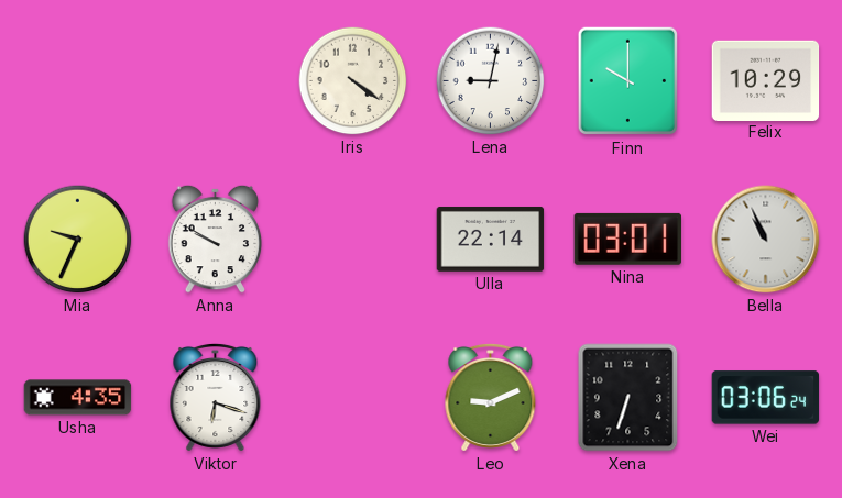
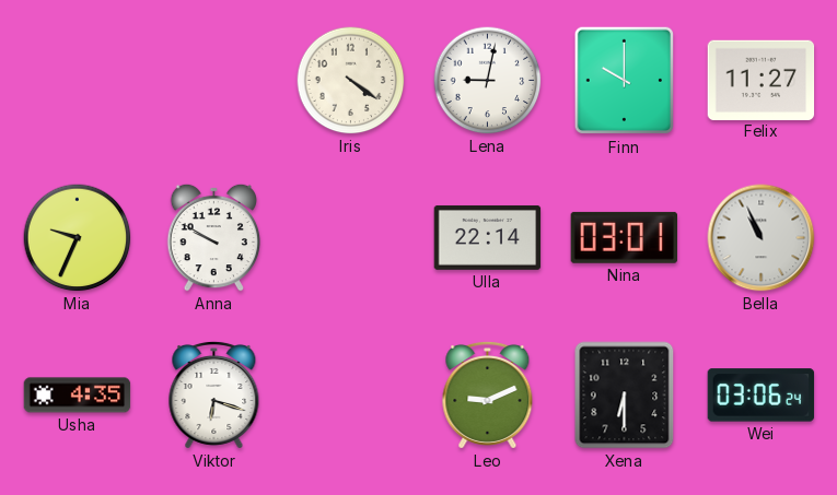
Felix: 10:29 -> 11:27 (762, 80)
Xena: 6:33 -> 6:30 (625, 396)
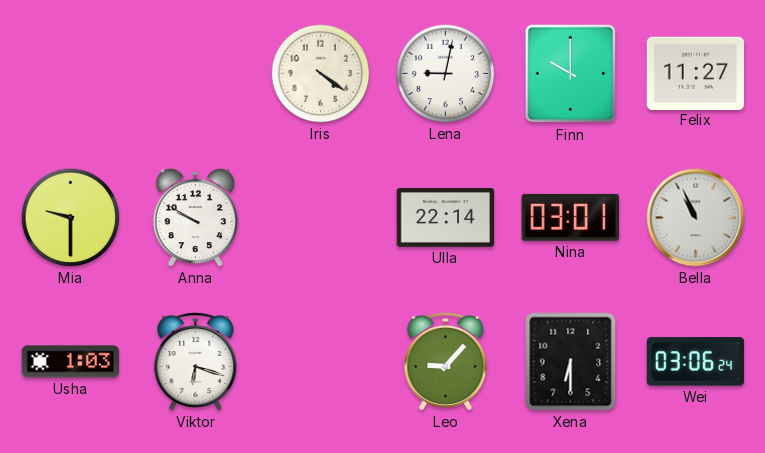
Mia: 9:34 -> 9:30 (71, 218)
Usha: 4:35 -> 1:03 (71, 362)
Leo: 9:11 -> 9:07 (446, 361)
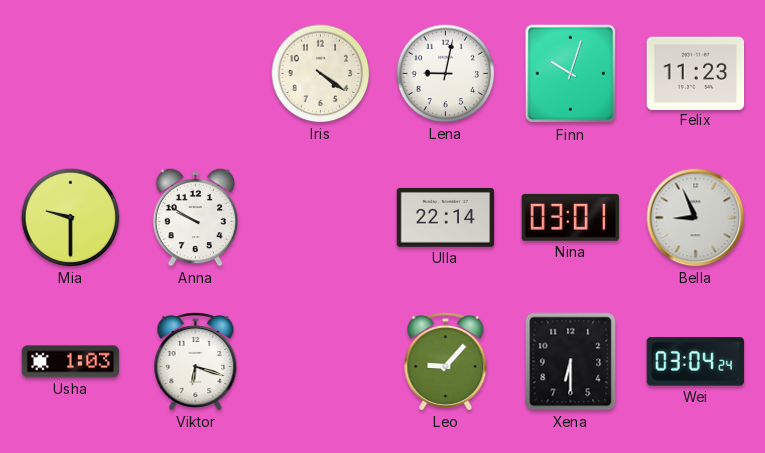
Finn: 10:00 -> 10:03 (570, 74)
Felix: 11:27 -> 11:23 (696, 73)
Bella: 10:56 -> 8:56 (696, 218)
Wei: 03:06 -> 03:04 (696, 362)
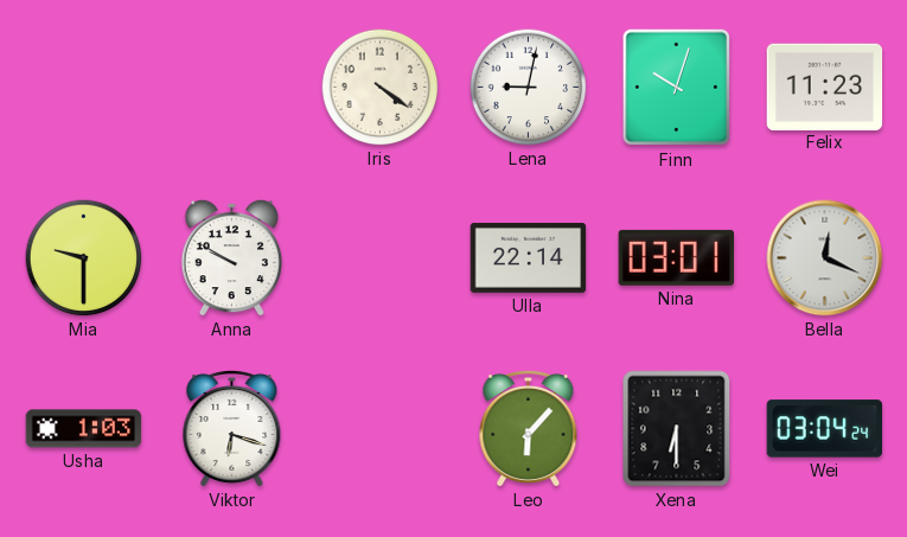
Bella: 8:56 -> 12:19 (825, 258)
Leo: 9:07 -> 6:07 (529, 428)
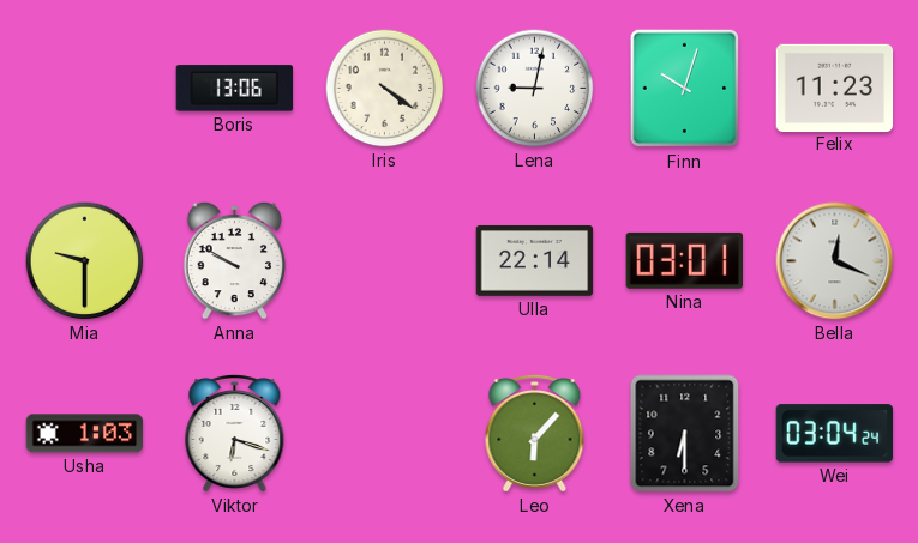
Boris: none -> 13:06 (235, 89)
